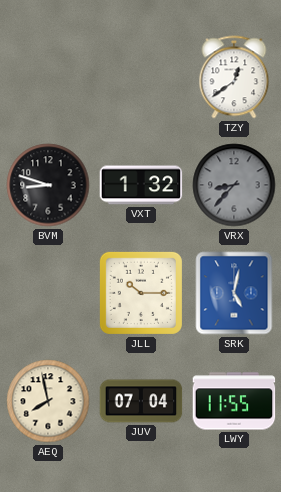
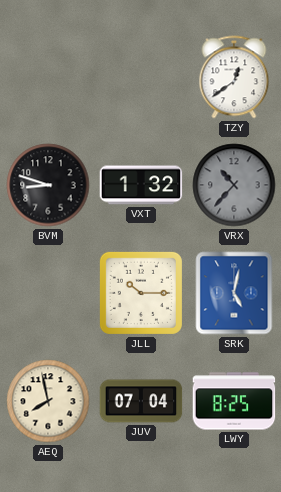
VRX: 8:37 -> 10:37 (234, 185)
LWY: 11:55 -> 8:25 (234, 401)
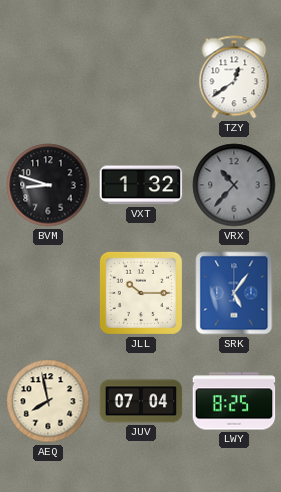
SRK: 5:02 -> 5:06 (234, 293)
